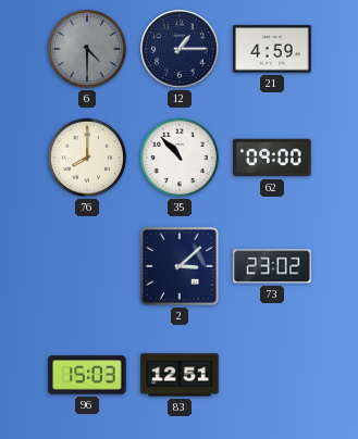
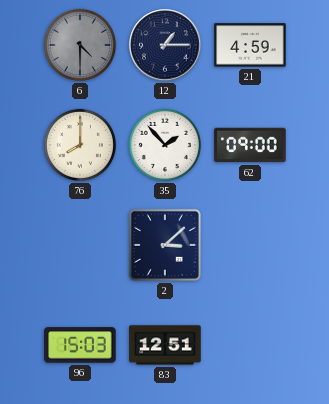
35: 10:53 -> 1:53 (165, 145)
73: 23:02 -> none (272, 266)
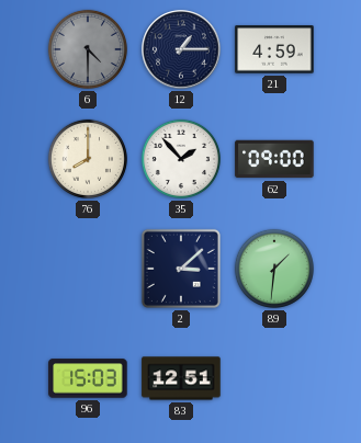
89: none -> 1:31 (274, 269)
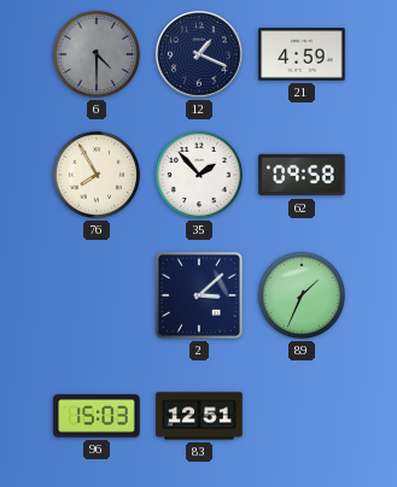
12: 1:15 -> 1:19 (199, 54)
76: 8:00 -> 7:55 (97, 175)
62: 09:00 -> 09:58 (302, 175)
89: 1:31 -> 1:34 (302, 295)
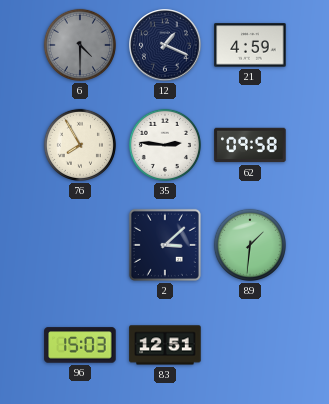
35: 1:53 -> 2:46 (165, 145)
89: 1:34 -> 1:31 (250, 245)
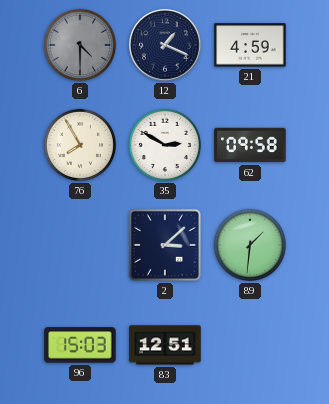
35: 2:46 -> 2:50 (165, 145)
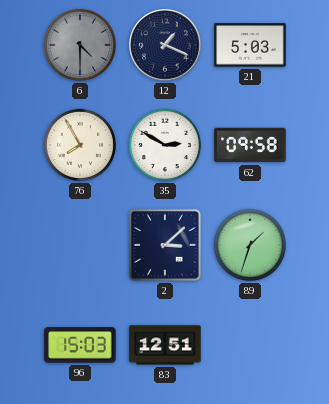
21: 4:59 -> 5:03 (250, 45)
89: 1:31 -> 1:33 (250, 245)
